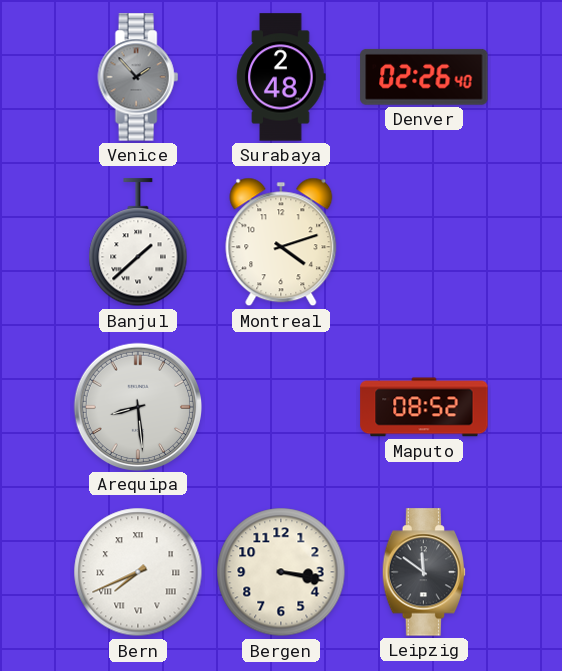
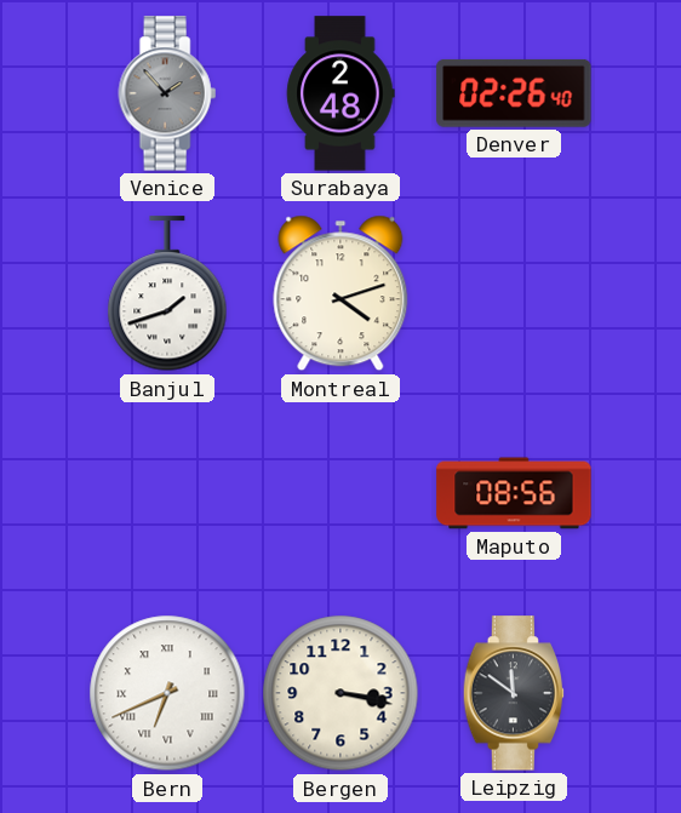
Banjul: 1:38 -> 1:42 (167, 294)
Arequipa: 8:29 -> none (137, 406)
Maputo: 08:52 -> 08:56 (514, 493)
Bern: 7:41 -> 6:41 (167, 693)
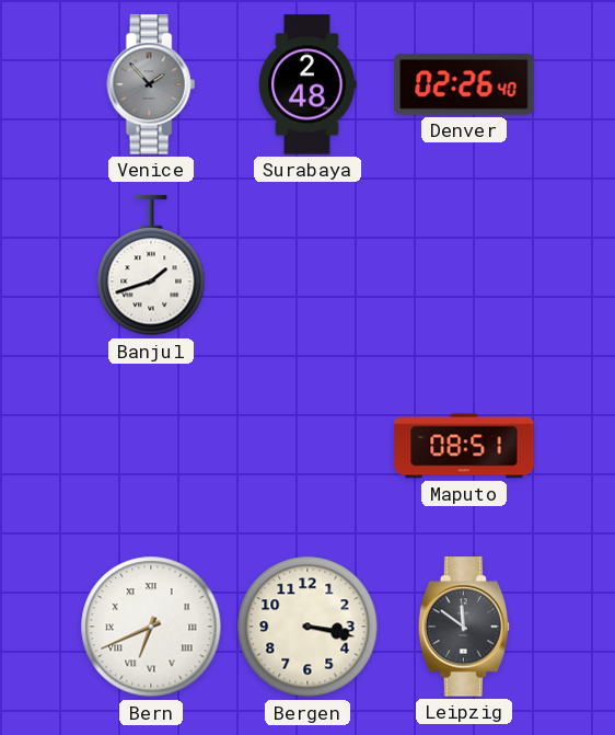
Montreal: 4:12 -> none (340, 293)
Maputo: 08:56 -> 08:51 (464, 446)
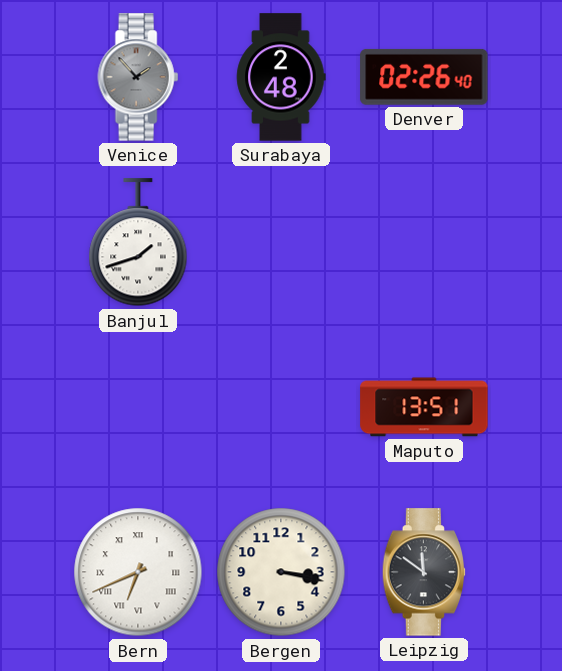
Maputo: 08:51 -> 13:51 (424, 407)
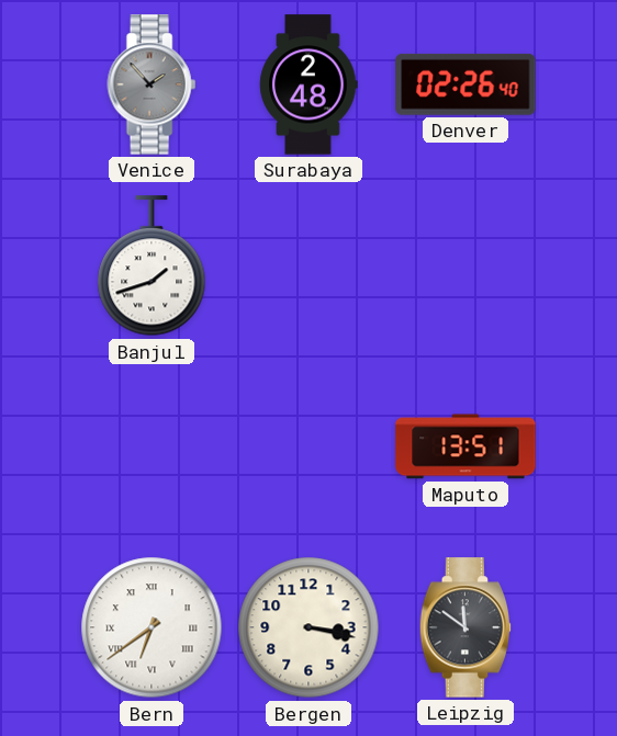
Bern: 6:41 -> 6:39 (152, 627)
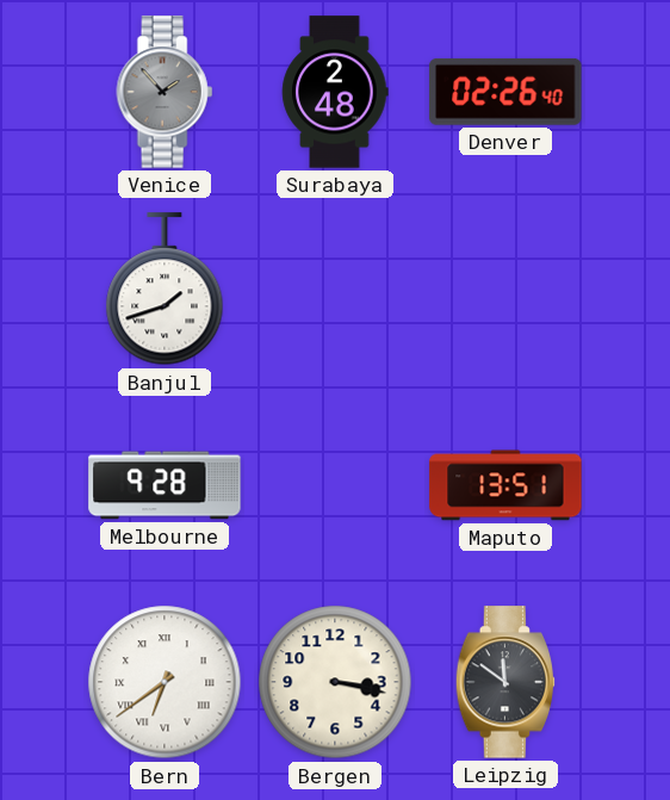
Melbourne: none -> 9:28 (165, 485)
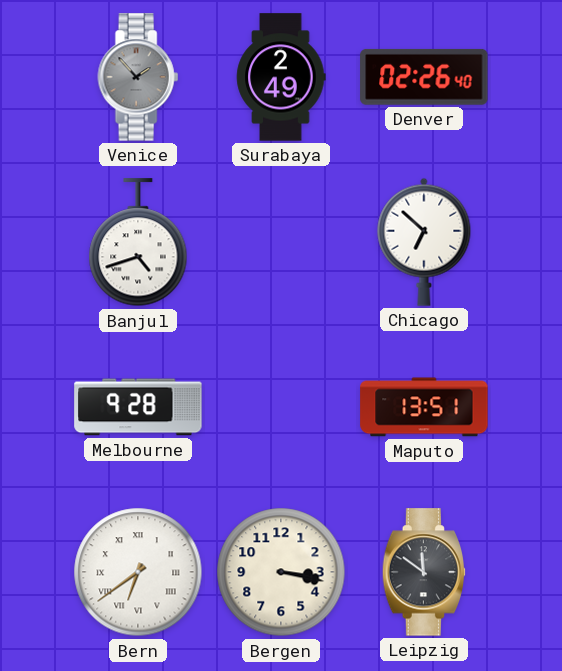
Surabaya: 2:48 -> 2:49 (281, 77)
Banjul: 1:42 -> 4:42 (138, 243)
Chicago: none -> 6:52 (424, 242)
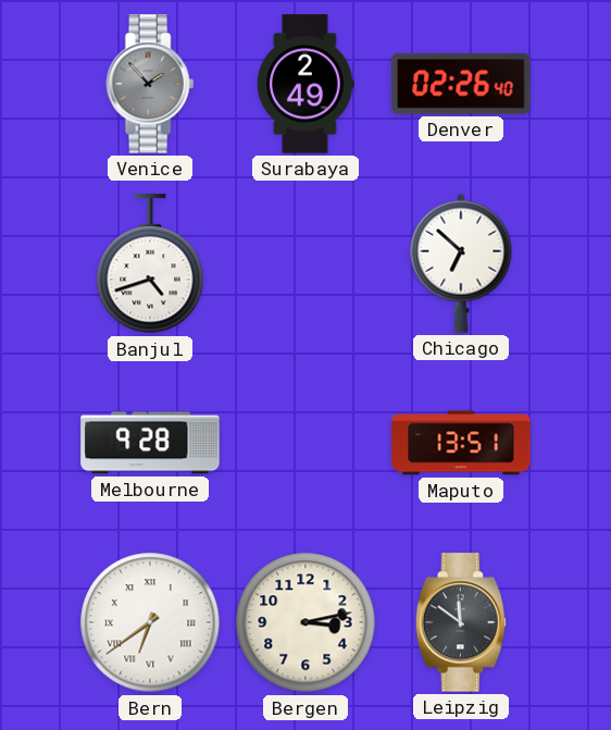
Bergen: 3:17 -> 3:13 (305, 622)
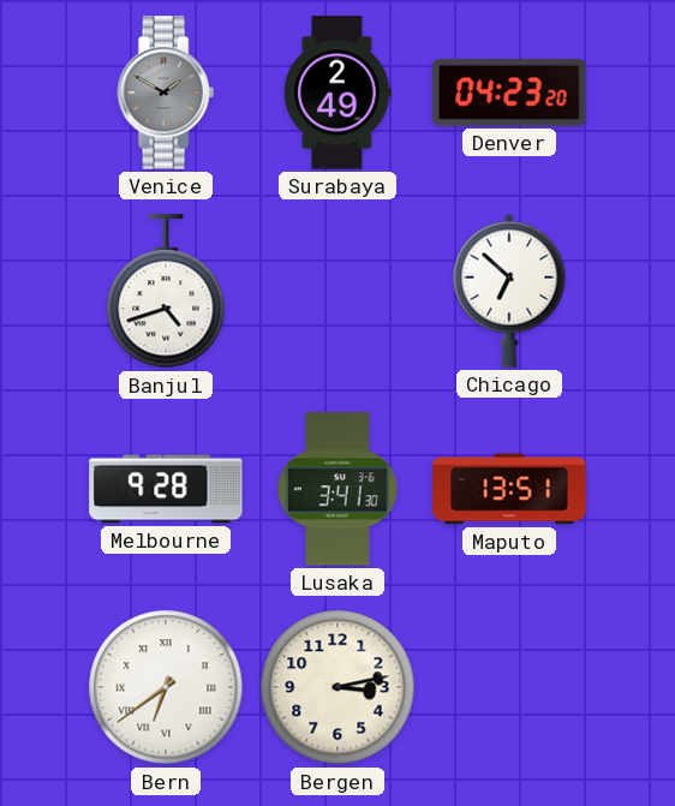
Venice: 1:53 -> 1:50 (166, 92)
Denver: 02:26 -> 04:23 (509, 92)
Lusaka: none -> 3:41 (337, 489)
Leipzig: 11:51 -> none (461, 622)
